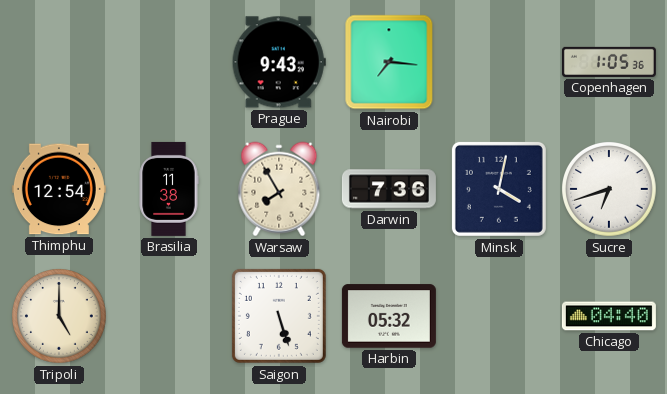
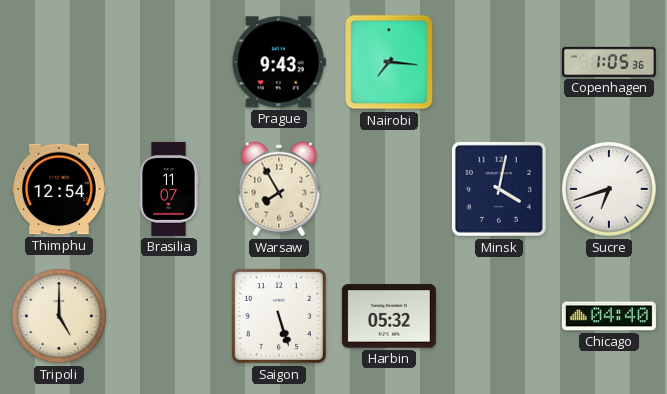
Brasilia: 11:38 -> 11:07 (169, 189)
Darwin: 7:36 -> none (389, 189)
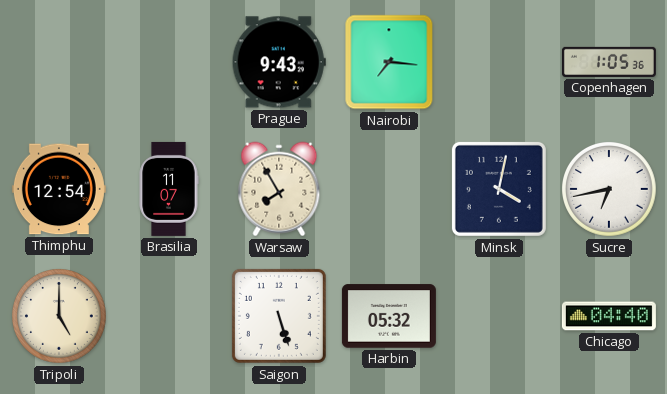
Sucre: 6:42 -> 6:43 (610, 190)
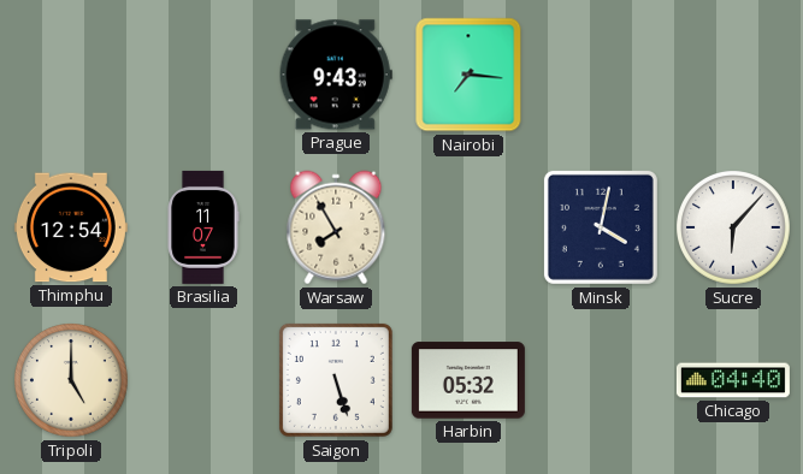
Copenhagen: 1:05 -> none (609, 62)
Sucre: 6:43 -> 6:07 (734, 229)
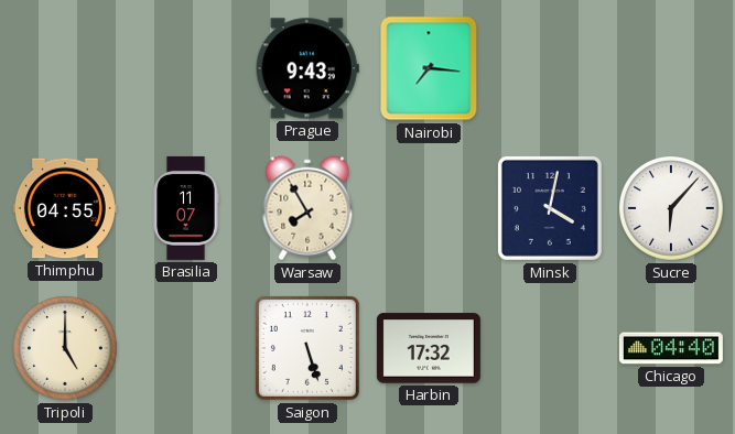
Thimphu: 12:54 -> 04:55 (65, 208)
Harbin: 05:32 -> 17:32 (429, 348)
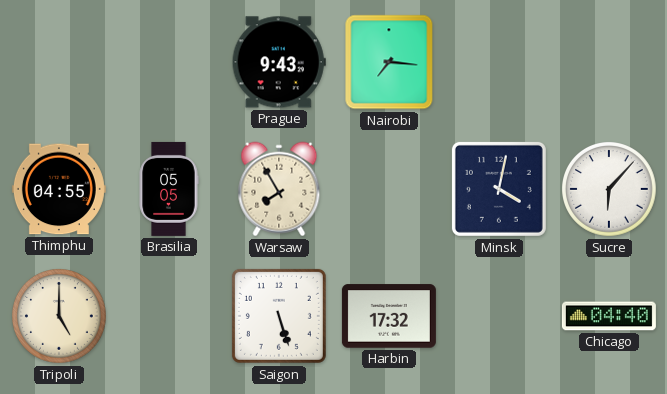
Brasilia: 11:07 -> 05:05 (169, 189)
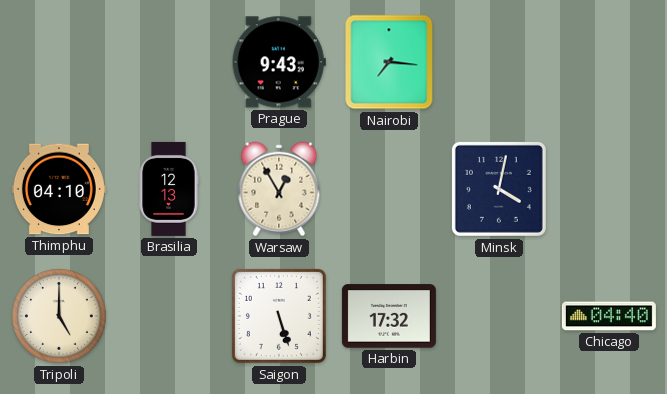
Thimphu: 04:55 -> 04:10 (59, 189)
Brasilia: 05:05 -> 12:13 (169, 189)
Warsaw: 7:55 -> 12:55 (279, 189)
Sucre: 6:07 -> none (610, 190)
